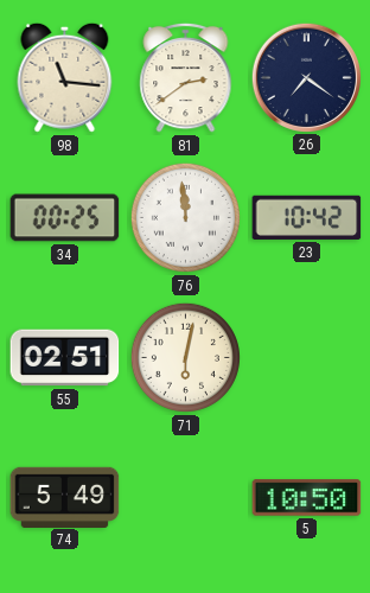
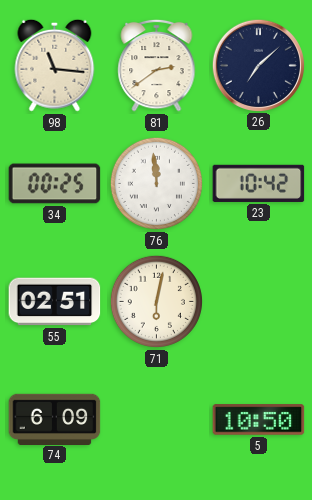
26: 7:21 -> 7:08 (258, 65)
74: 5:49 -> 6:09 (55, 419)
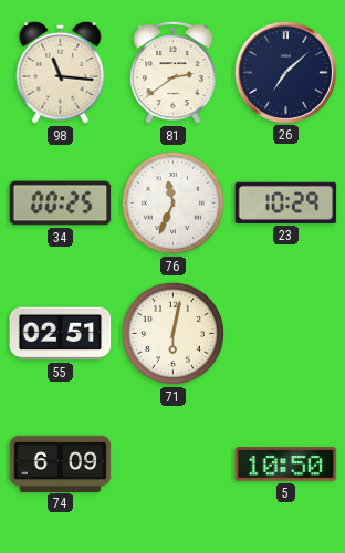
76: 11:59 -> 11:34 (172, 202)
23: 10:42 -> 10:29 (286, 202)
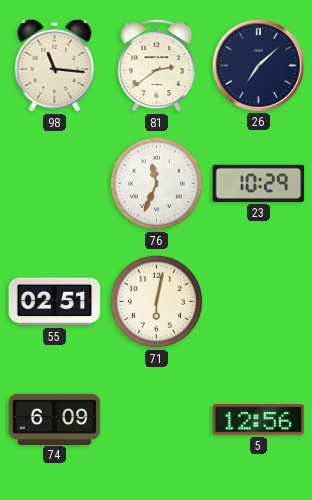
34: 00:25 -> none (61, 204)
5: 10:50 -> 12:56 (259, 420)
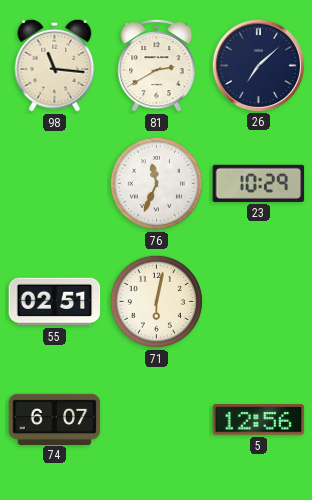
81: 2:39 -> 2:40 (157, 65)
74: 6:09 -> 6:07 (55, 419)
